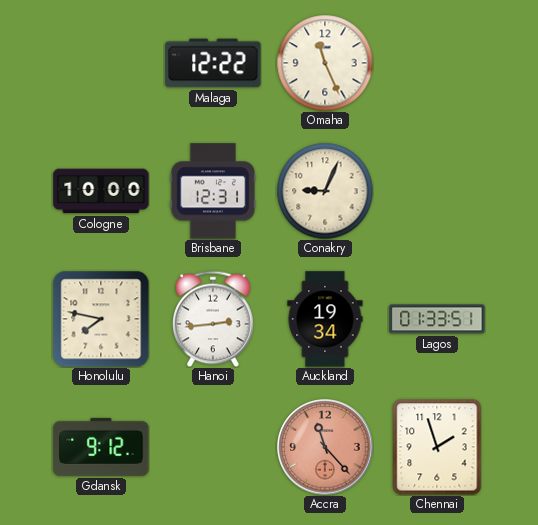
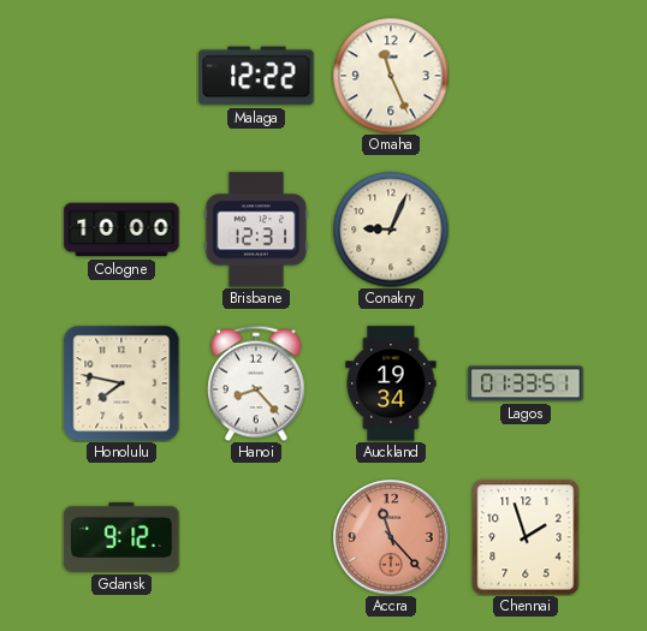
Hanoi: 2:44 -> 8:23 (256, 383)
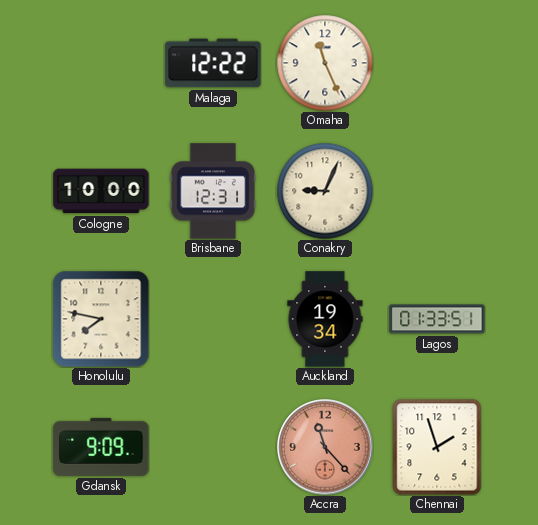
Hanoi: 8:23 -> none (256, 383)
Gdansk: 9:12 -> 9:09 (101, 447)
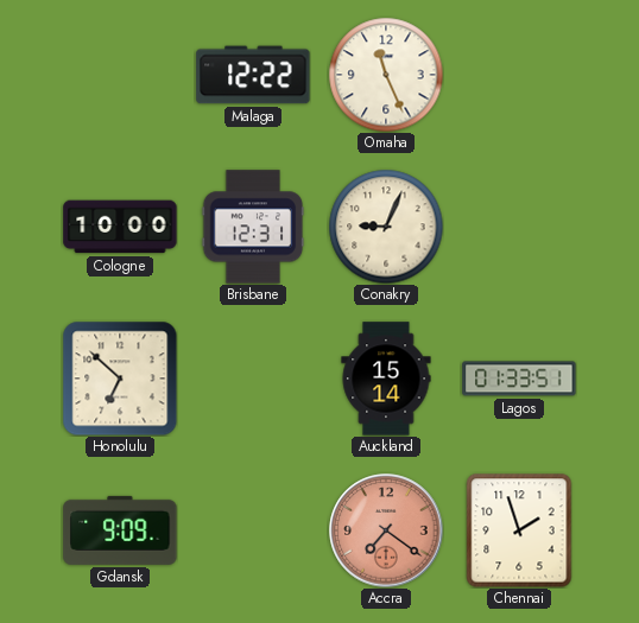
Honolulu: 7:47 -> 6:52 (120, 379)
Auckland: 19:34 -> 15:14 (386, 379)
Accra: 11:23 -> 7:21 (386, 530)
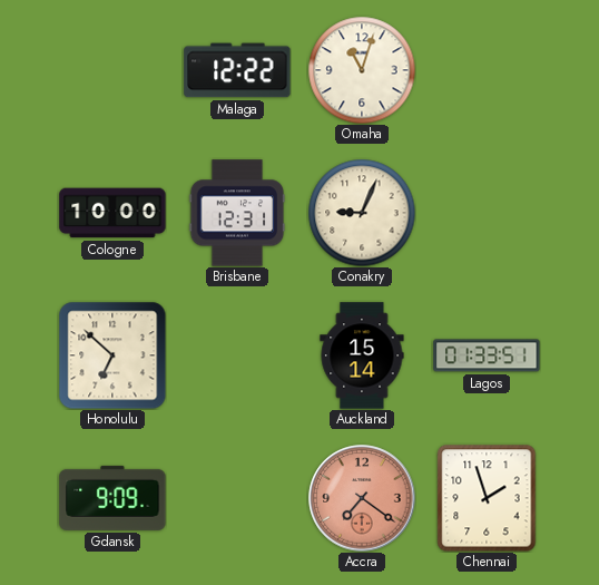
Omaha: 11:26 -> 11:03 (362, 70)
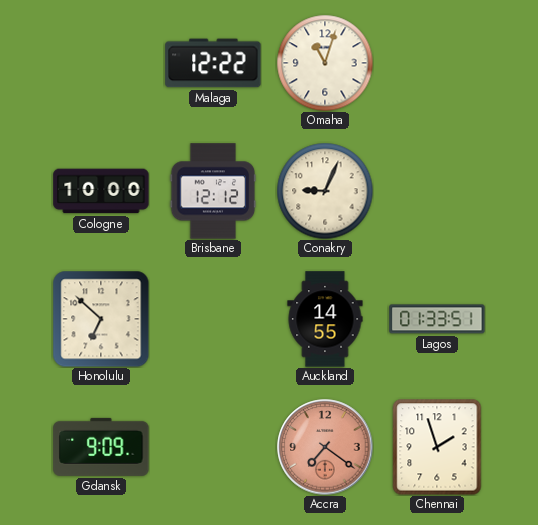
Brisbane: 12:31 -> 12:12 (213, 191)
Auckland: 15:14 -> 14:55 (325, 319)
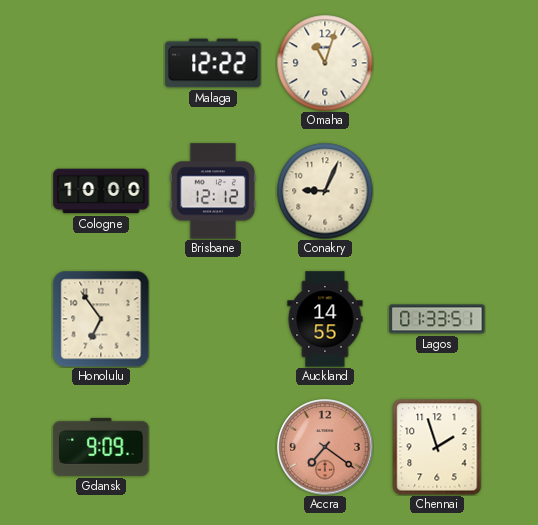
Honolulu: 6:52 -> 6:54 (101, 319)
